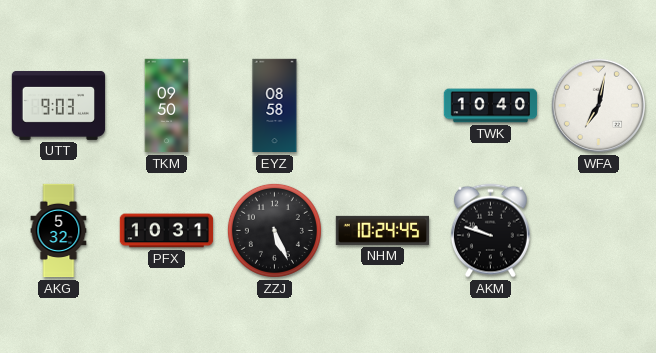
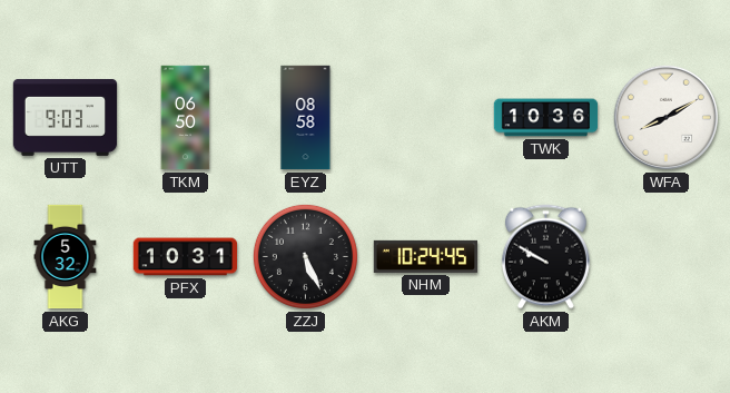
TKM: 09:50 -> 06:50 (186, 118)
TWK: 10:40 -> 10:36 (546, 118)
WFA: 7:02 -> 8:10 (665, 117)
AKM: 9:48 -> 9:50 (545, 257)
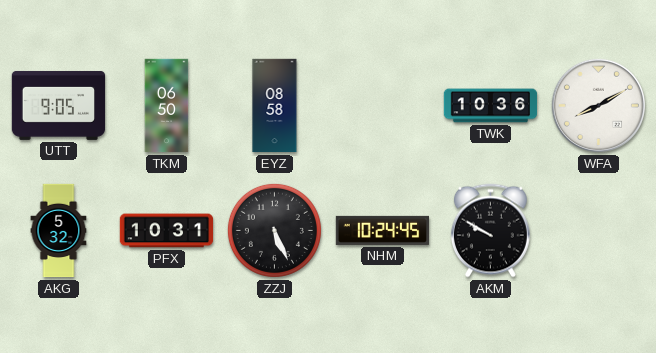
UTT: 9:03 -> 9:05 (59, 105)
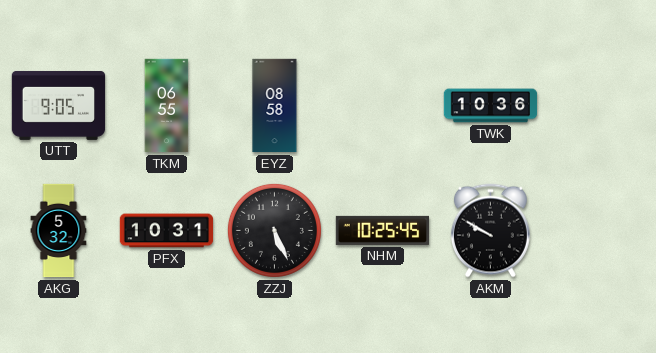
TKM: 06:50 -> 06:55 (167, 106)
WFA: 8:10 -> none (598, 105)
NHM: 10:24 -> 10:25 (383, 230)
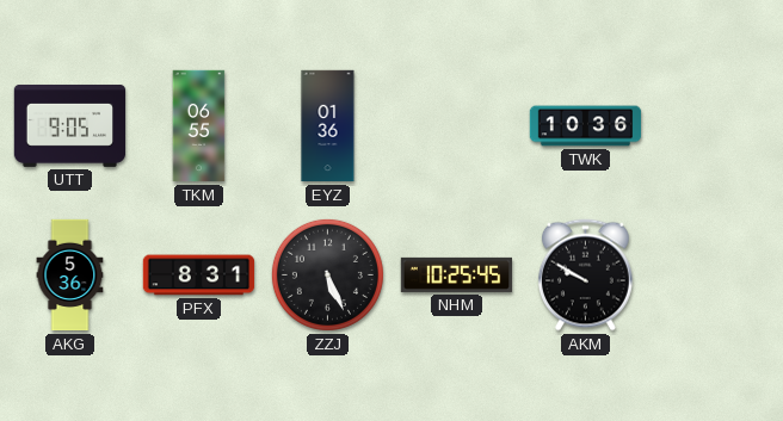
EYZ: 08:58 -> 01:36 (328, 126)
AKG: 5:32 -> 5:36 (70, 275)
PFX: 10:31 -> 8:31 (199, 275)
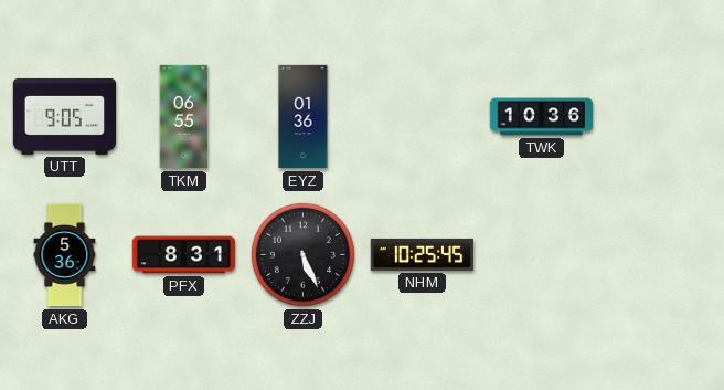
AKM: 9:50 -> none (585, 275)
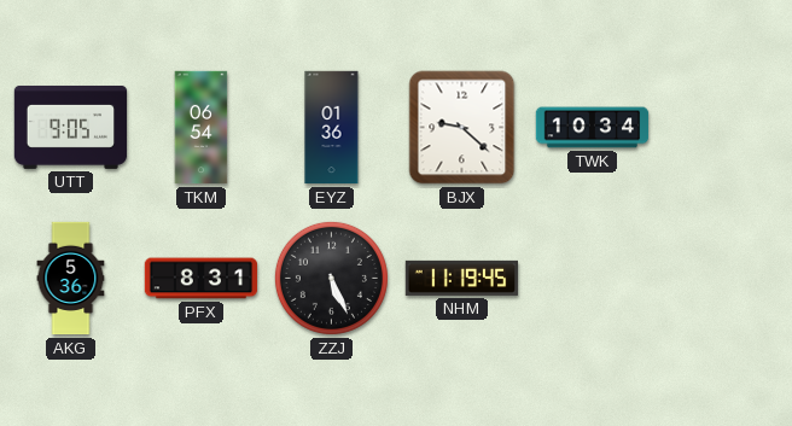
TKM: 06:55 -> 06:54 (202, 128)
BJX: none -> 9:22 (462, 128)
TWK: 10:36 -> 10:34 (593, 128)
NHM: 10:25 -> 11:19 (462, 278)
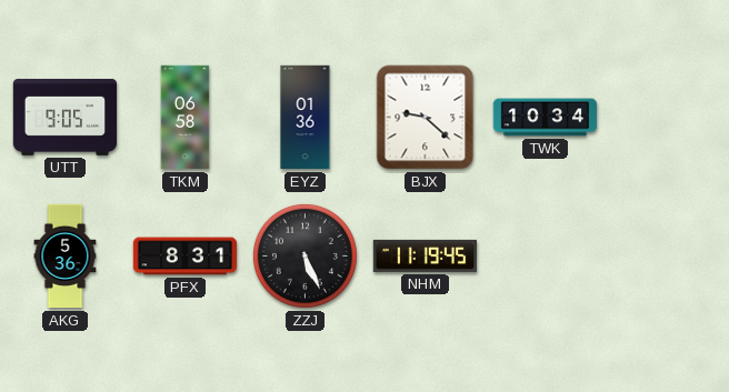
TKM: 06:54 -> 06:58 (186, 118)
